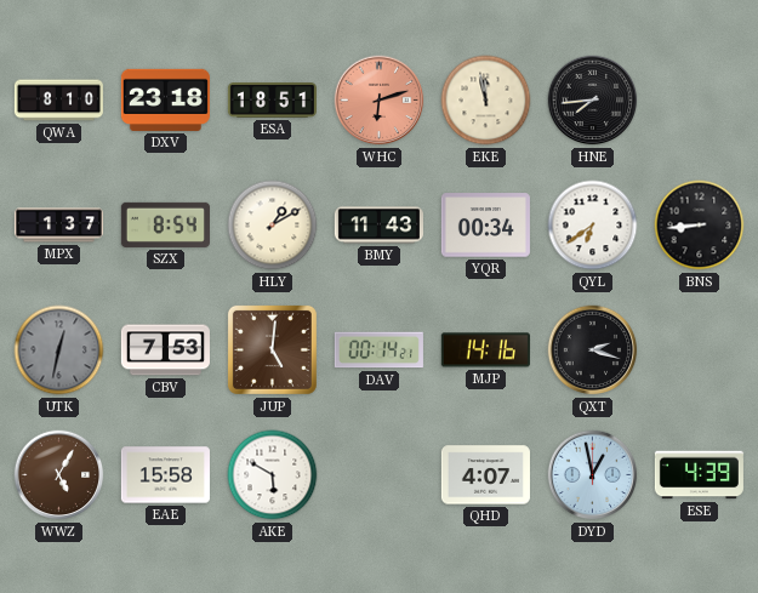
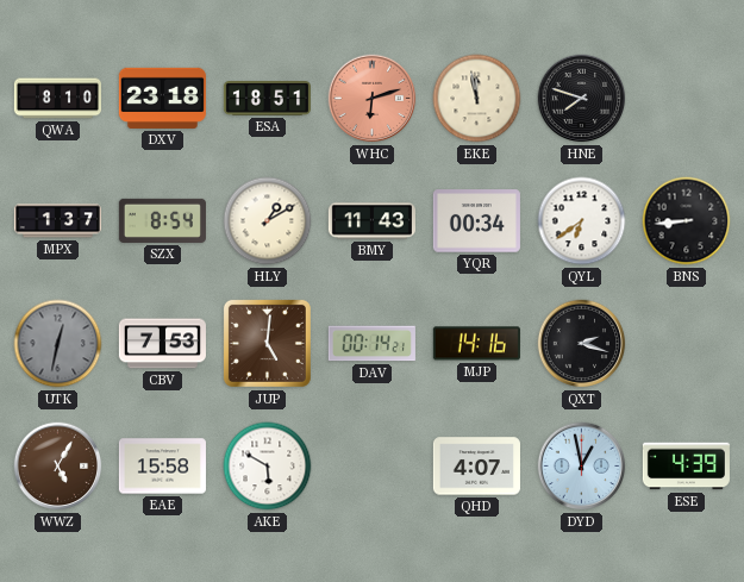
HNE: 7:44 -> 7:48 (582, 99)
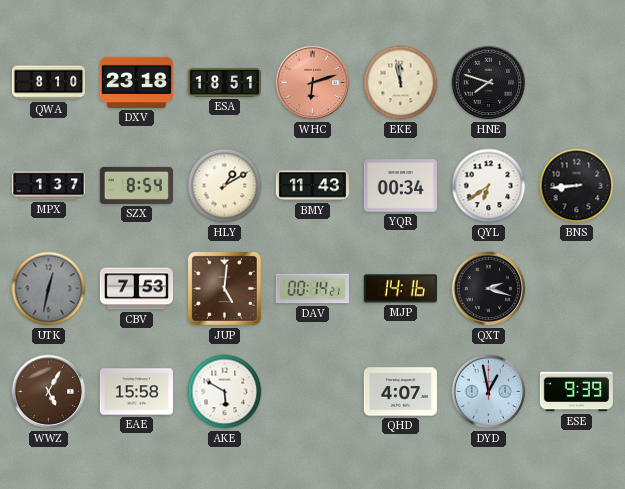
ESE: 4:39 -> 9:39 (576, 392)
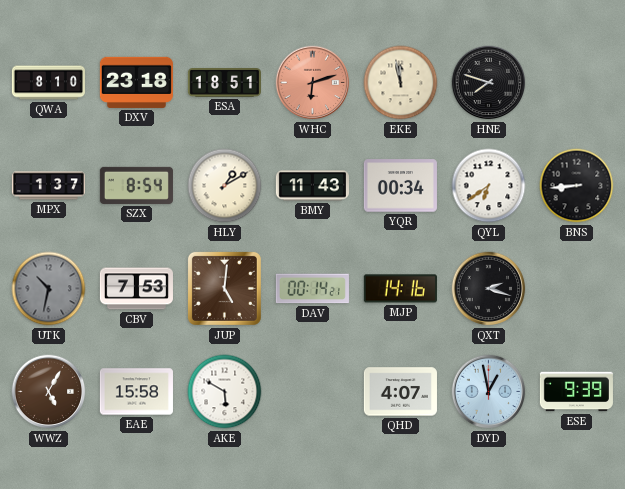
UTK: 12:32 -> 10:32 (49, 289)
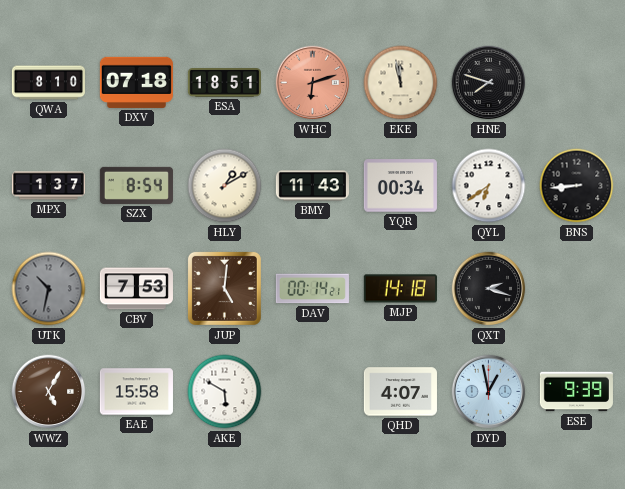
DXV: 23:18 -> 07:18 (136, 82)
MJP: 14:16 -> 14:18 (400, 289)
